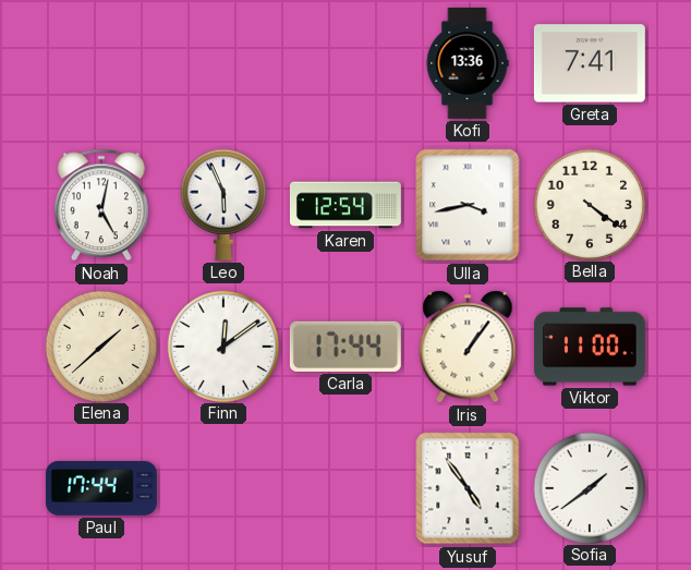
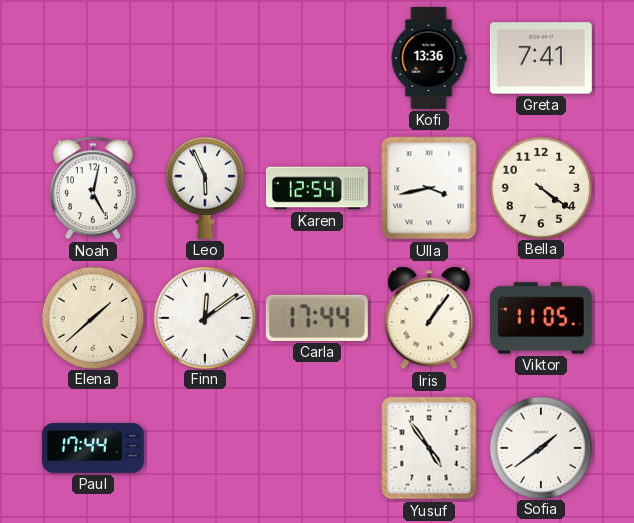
Viktor: 11:00 -> 11:05 (541, 318)
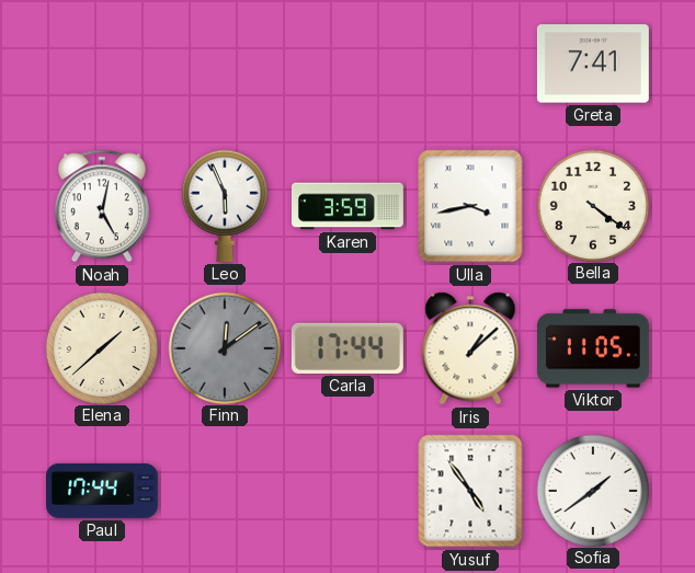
Kofi: 13:36 -> none (429, 58)
Karen: 12:54 -> 3:59 (347, 206)
Finn dial: white -> grey (224, 347)
Iris: 1:06 -> 1:08 (470, 348)
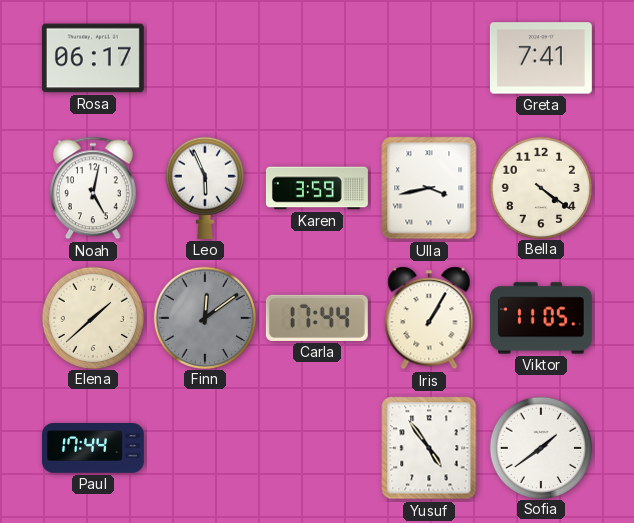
Rosa: none -> 06:17 (93, 58)
Iris: 1:08 -> 1:05 (429, 318)
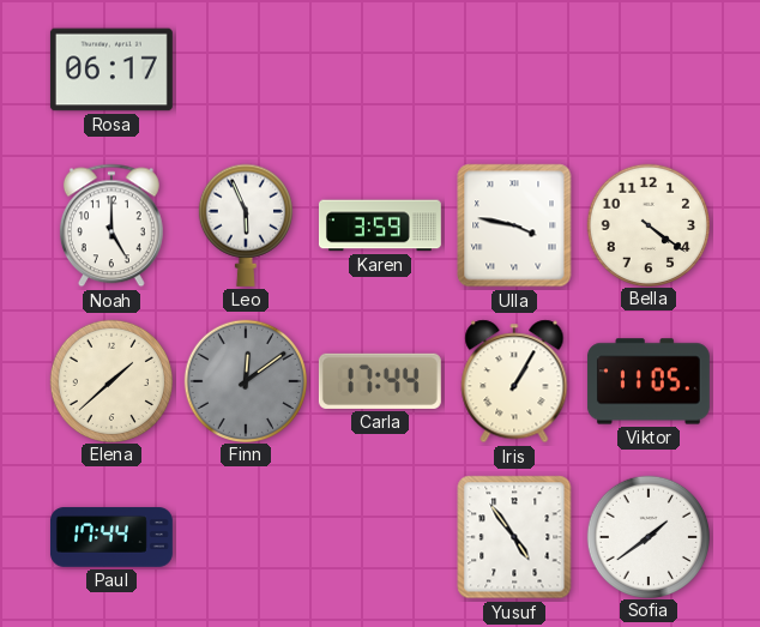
Greta: 7:41 -> none (541, 58)
Noah: 5:02 -> 5:00 (111, 225)
Ulla: 3:43 -> 3:47 (514, 225)
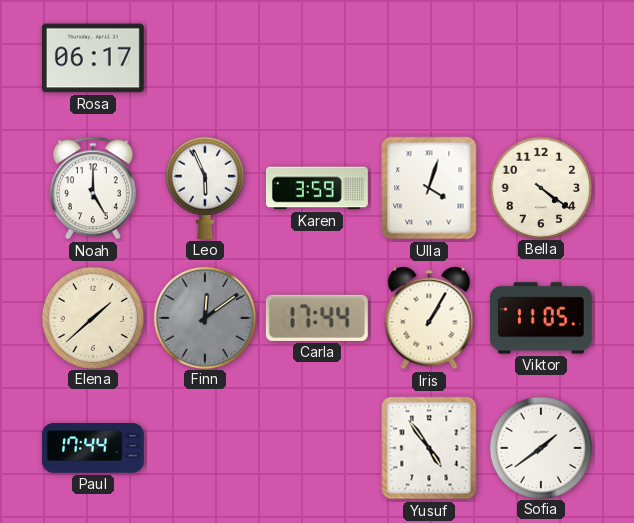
Ulla: 3:47 -> 4:03 (429, 188)
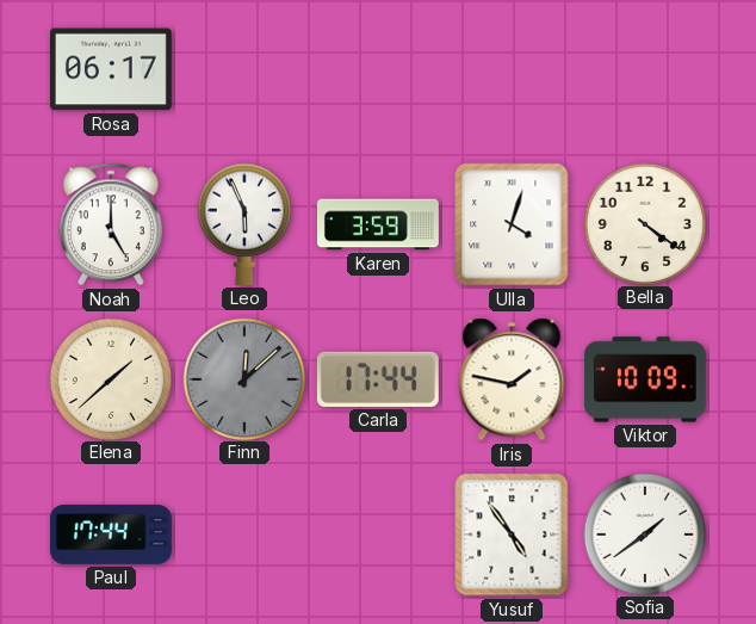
Finn: 12:09 -> 12:08 (243, 378)
Iris: 1:05 -> 1:47 (512, 379)
Viktor: 11:05 -> 10:09 (645, 379)
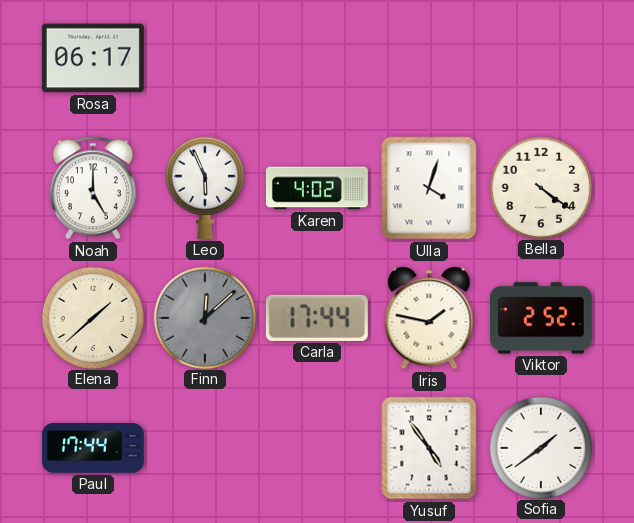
Karen: 3:59 -> 4:02 (317, 188)
Viktor: 10:09 -> 2:52 (541, 318)
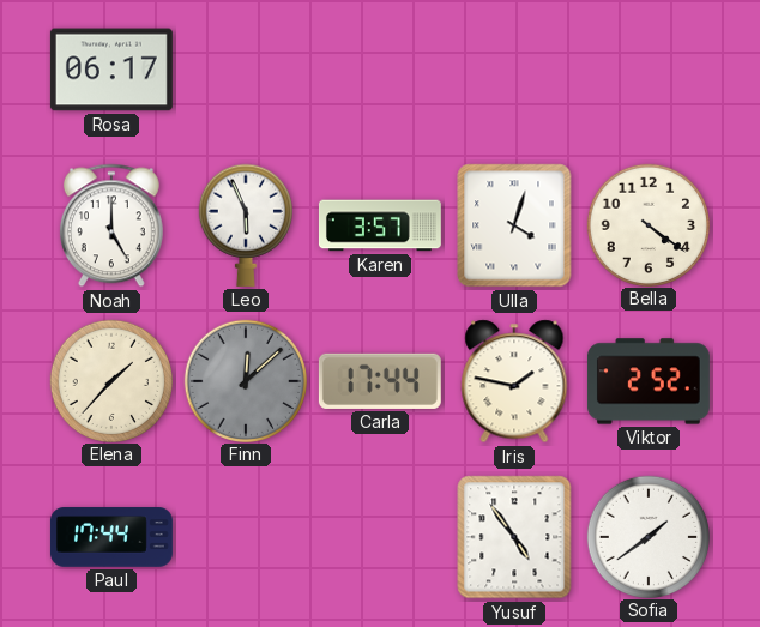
Karen: 4:02 -> 3:57 (380, 225)
Elena: 1:38 -> 1:37 (110, 380)
